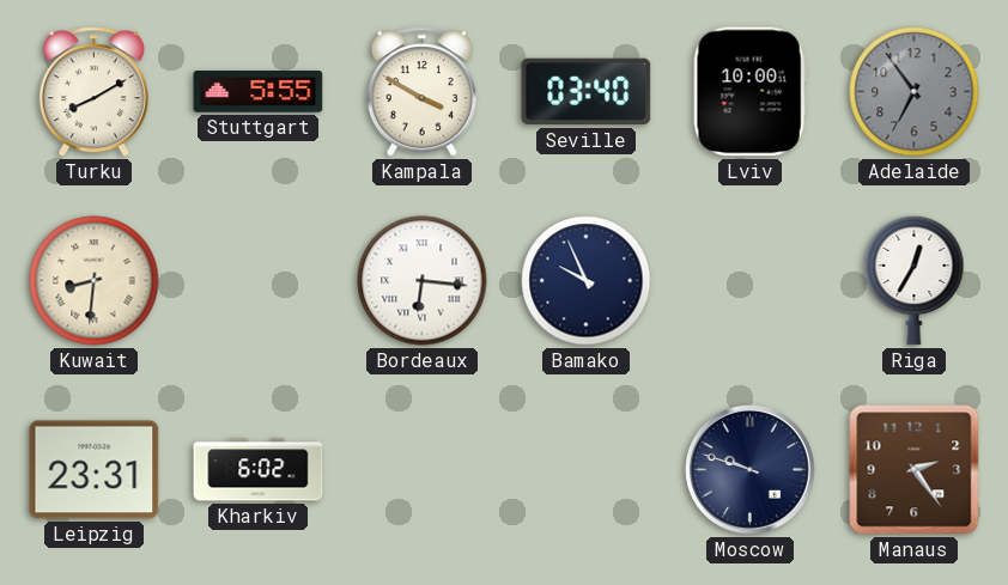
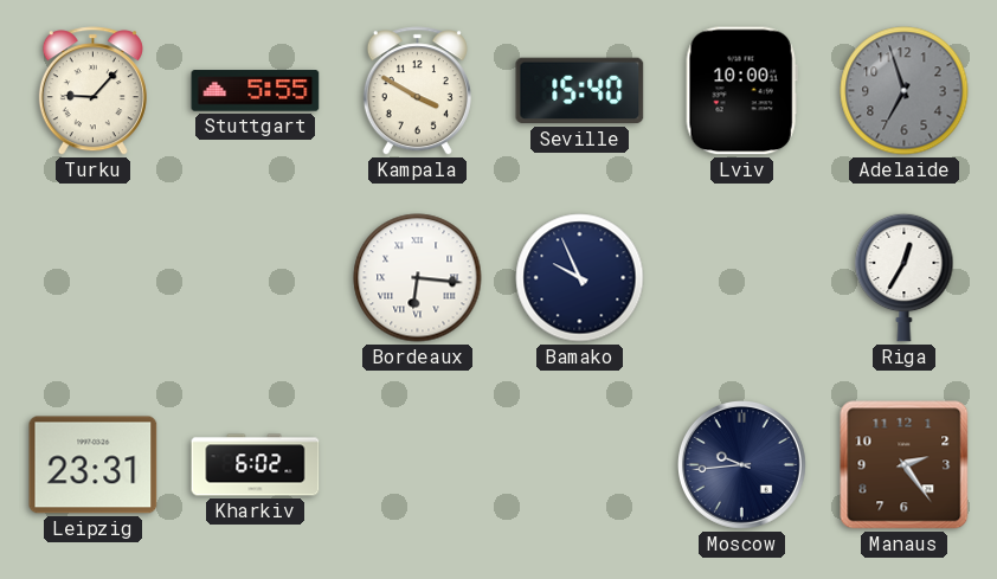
Turku: 8:10 -> 9:07 (92, 91)
Seville: 03:40 -> 15:40 (580, 91)
Adelaide: 6:54 -> 6:57 (905, 91)
Kuwait: 8:31 -> none (95, 281)
Moscow: 9:48 -> 9:44 (742, 465)
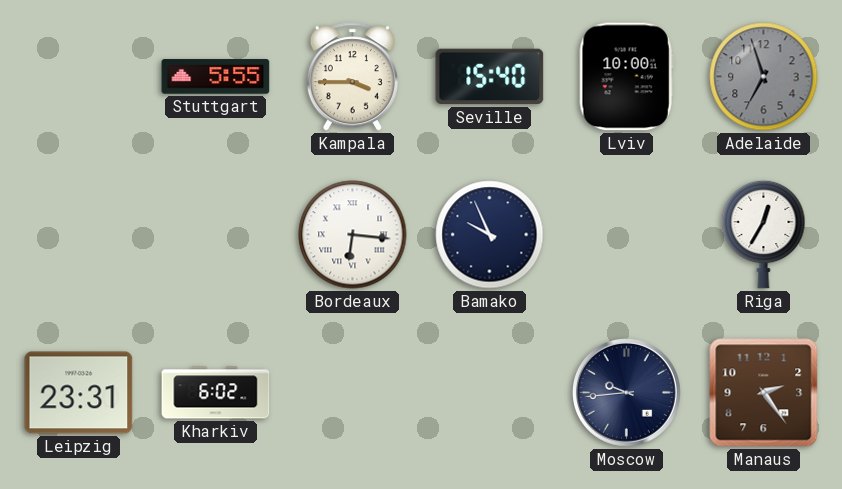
Turku: 9:07 -> none (92, 91)
Kampala: 3:50 -> 3:45 (352, 77)
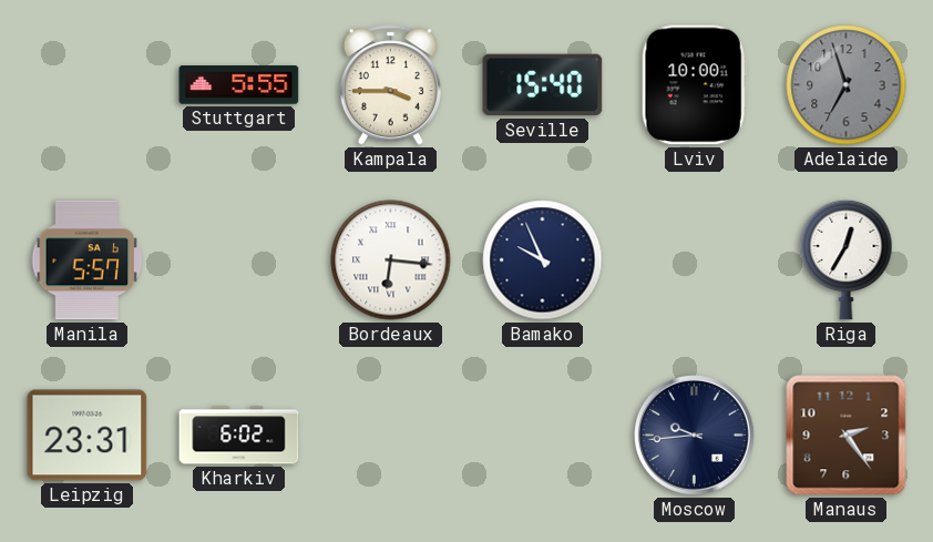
Manila: none -> 5:57 (88, 260)
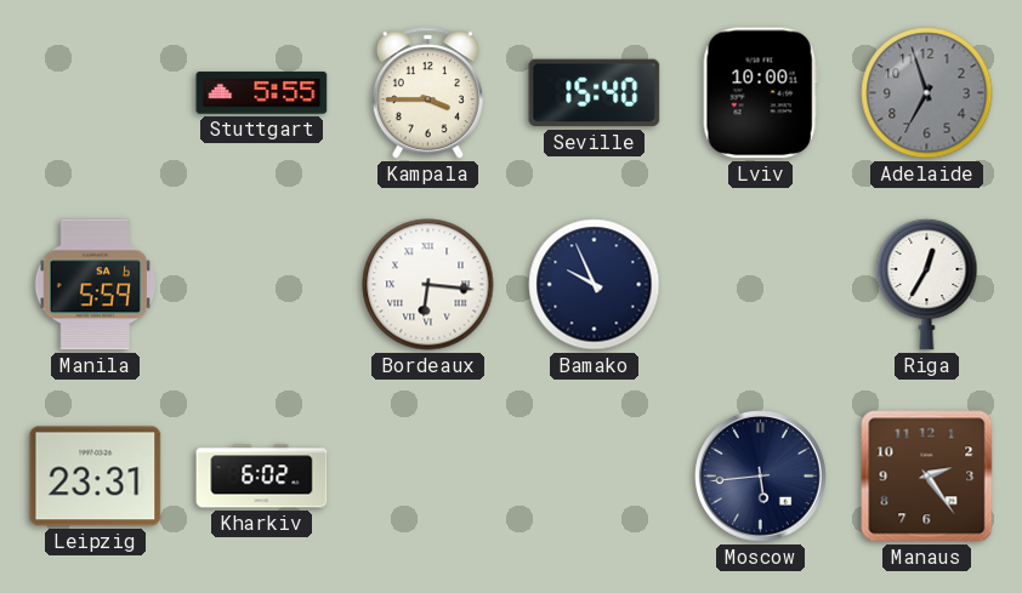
Manila: 5:57 -> 5:59 (96, 285)
Moscow: 9:44 -> 5:44 (761, 477)
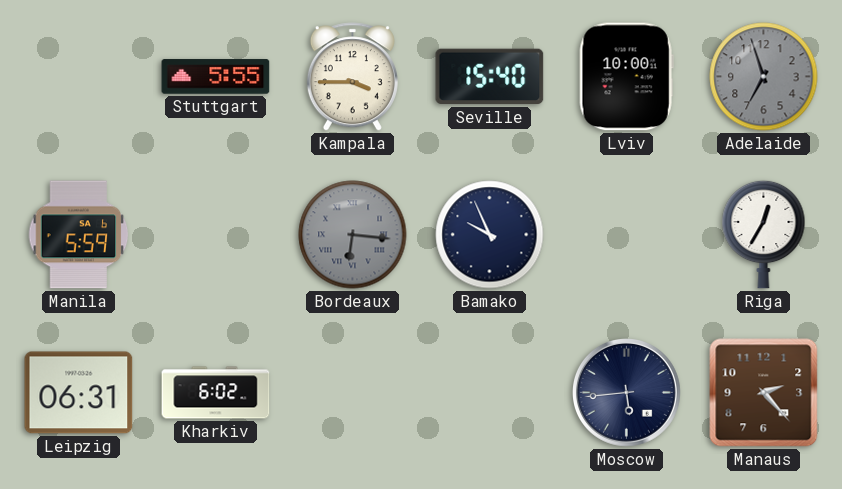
Bordeaux dial: white -> grey (353, 235)
Leipzig: 23:31 -> 06:31 (79, 393)
Manaus: 2:24 -> 2:23 (764, 393)
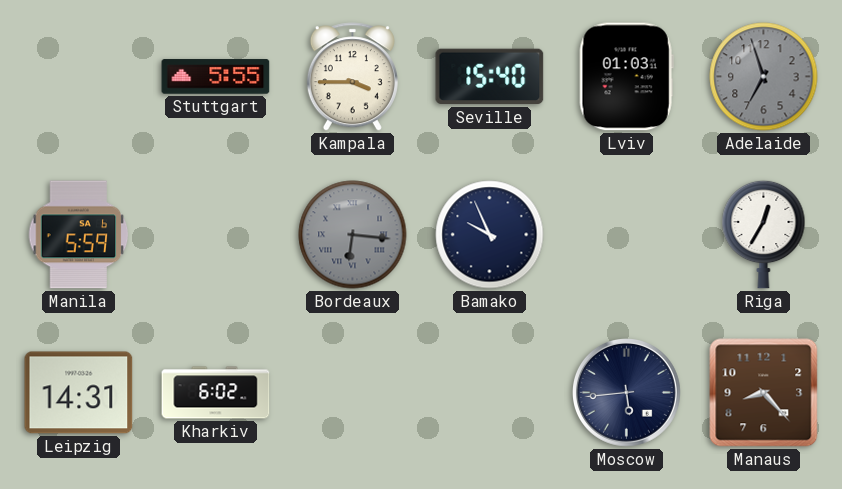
Lviv: 10:00 -> 01:03 (626, 77)
Leipzig: 06:31 -> 14:31 (79, 393)
Manaus: 2:23 -> 8:23 (764, 393)
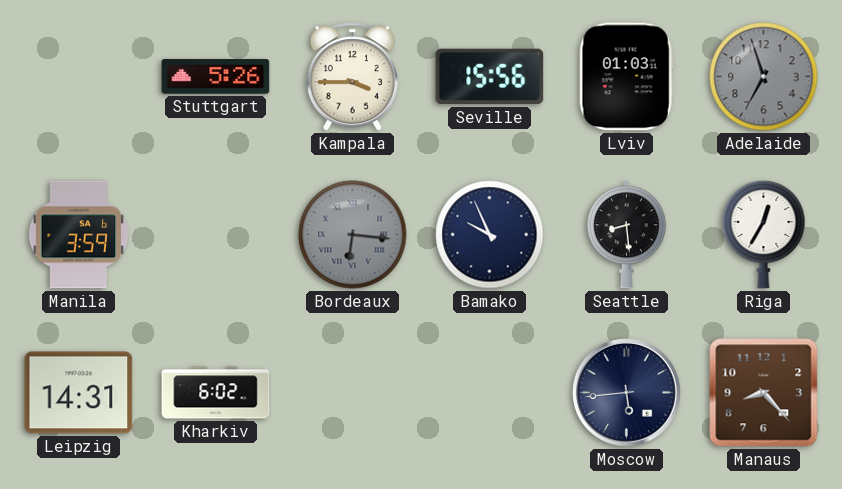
Stuttgart: 5:55 -> 5:26 (216, 77)
Seville: 15:40 -> 15:56 (490, 77)
Manila: 5:59 -> 3:59 (79, 235)
Seattle: none -> 8:29 (626, 235)
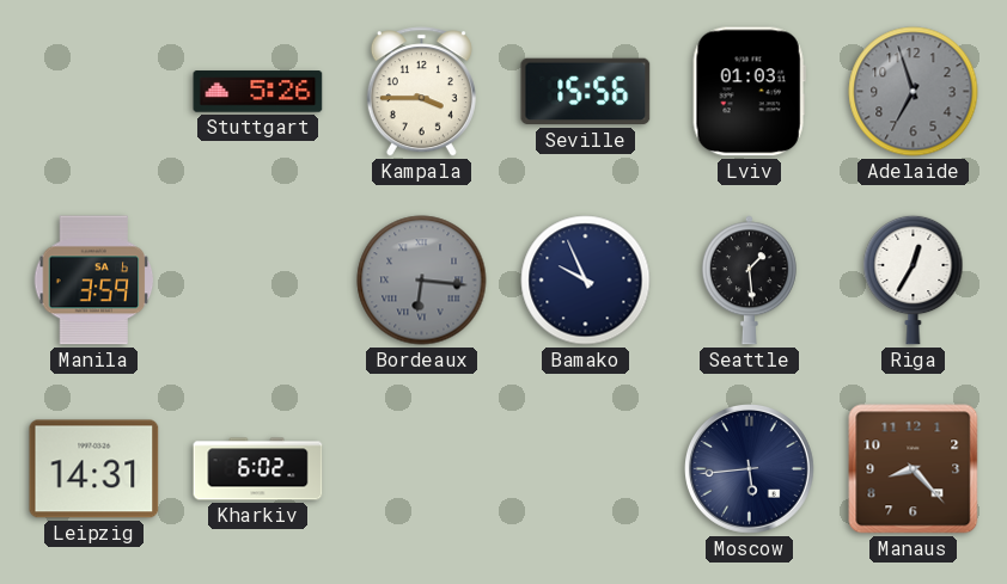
Seattle: 8:29 -> 1:29 (749, 281)
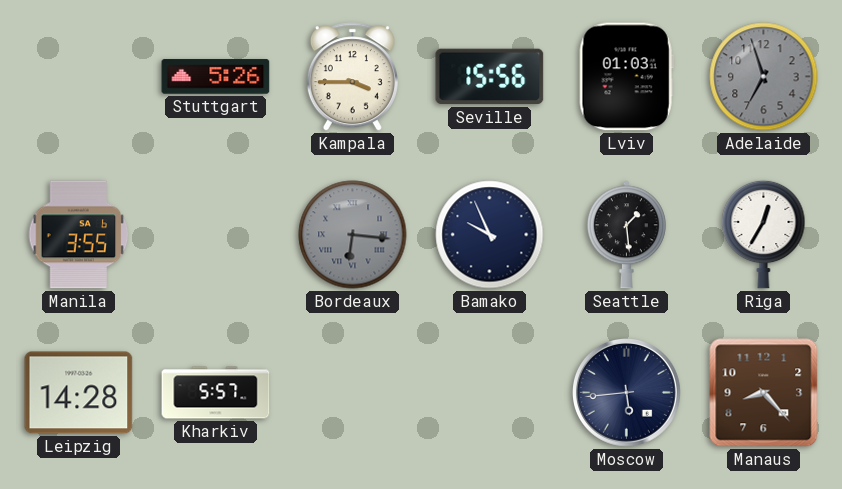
Manila: 3:59 -> 3:55 (79, 235)
Leipzig: 14:31 -> 14:28 (79, 393)
Kharkiv: 6:02 -> 5:57 (216, 393)
